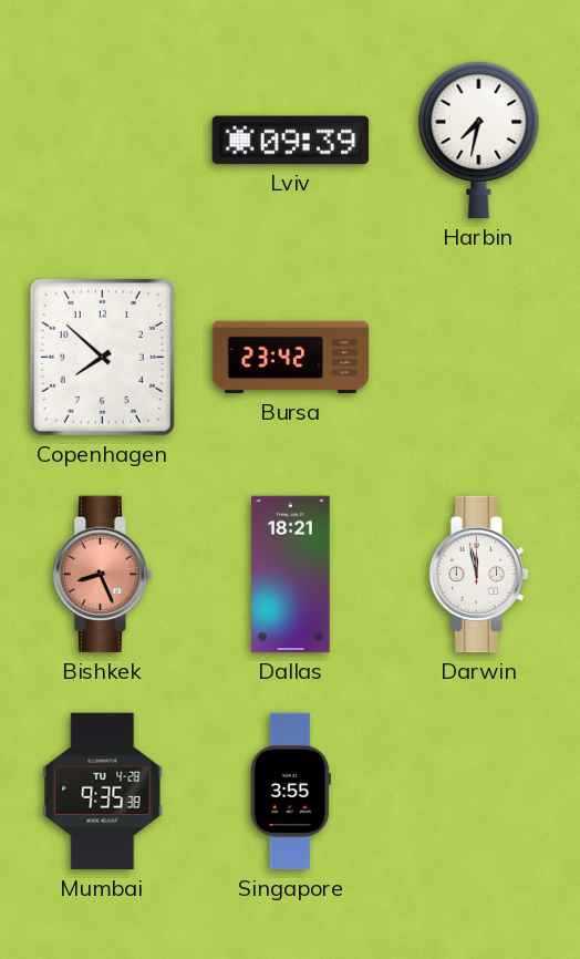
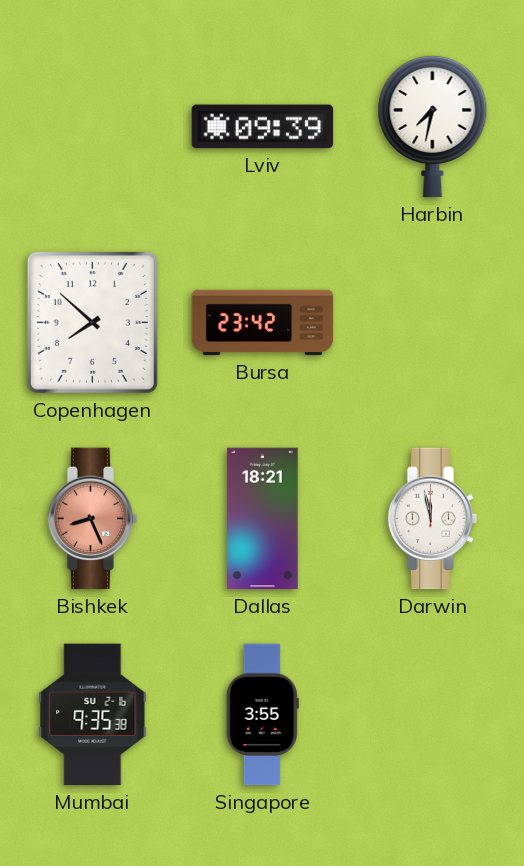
Mumbai date: TU 4-28 -> SU 2-16 (93, 715)
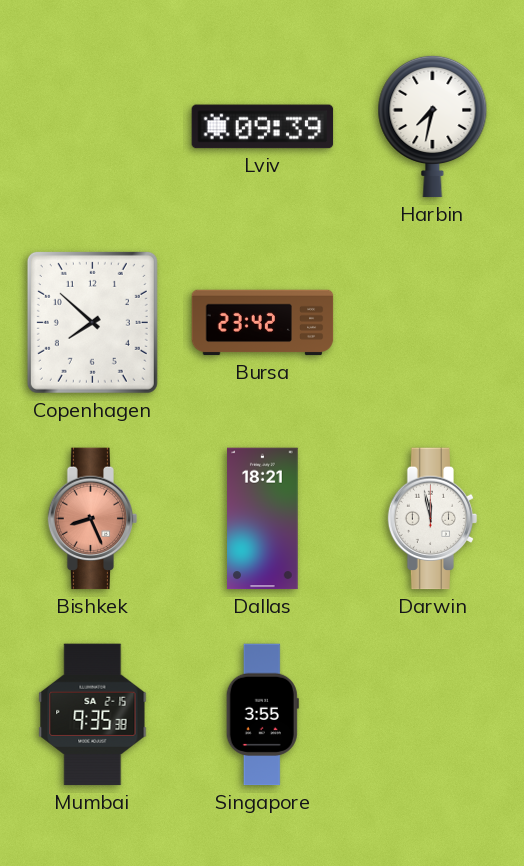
Mumbai date: SU 2-16 -> SA 2-15 (93, 715)
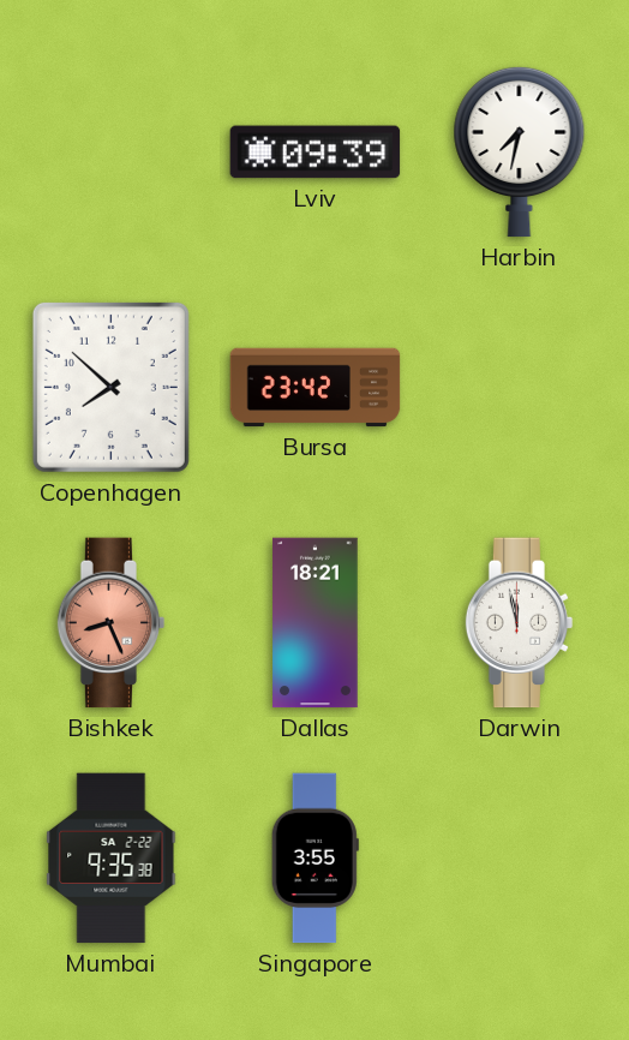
Mumbai date: SA 2-15 -> SA 2-22 (112, 859)
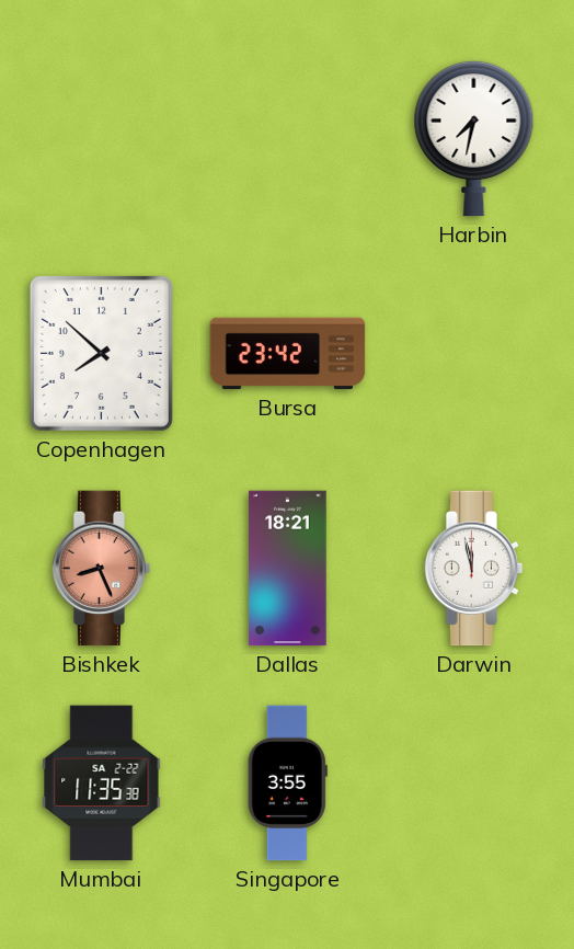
Lviv: 09:39 -> none (316, 153)
Mumbai: 9:35 -> 11:35 (102, 784)
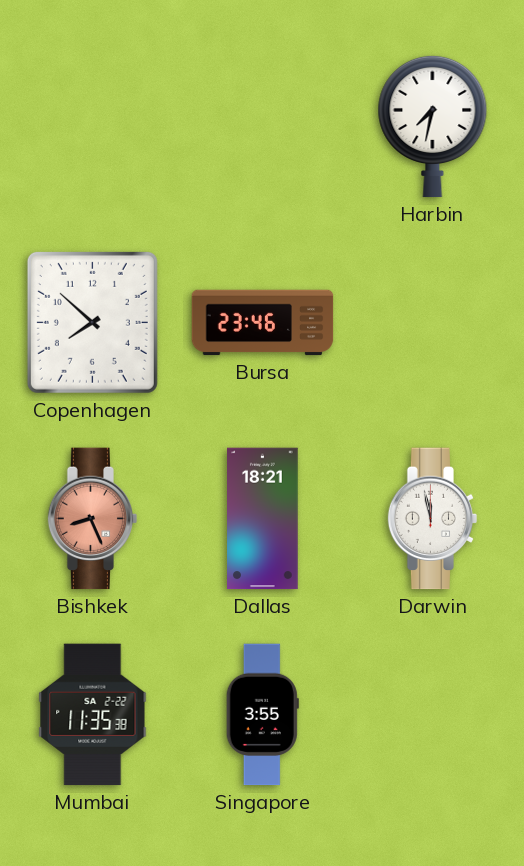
Bursa: 23:42 -> 23:46 (263, 323)
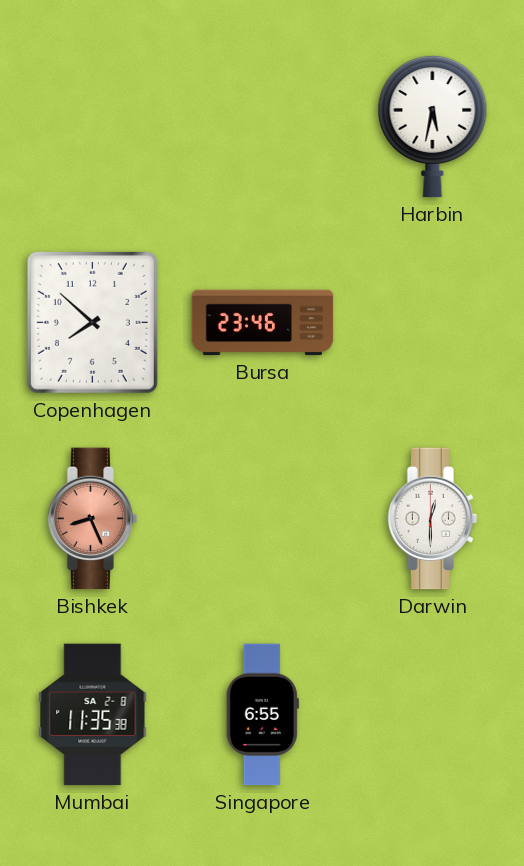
Harbin: 7:32 -> 5:32 (433, 126)
Dallas: 18:21 -> none (263, 519)
Darwin: 11:58 -> 12:30 (433, 519)
Mumbai date: SA 2-22 -> SA 2-8 (93, 715)
Singapore: 3:55 -> 6:55 (262, 715)
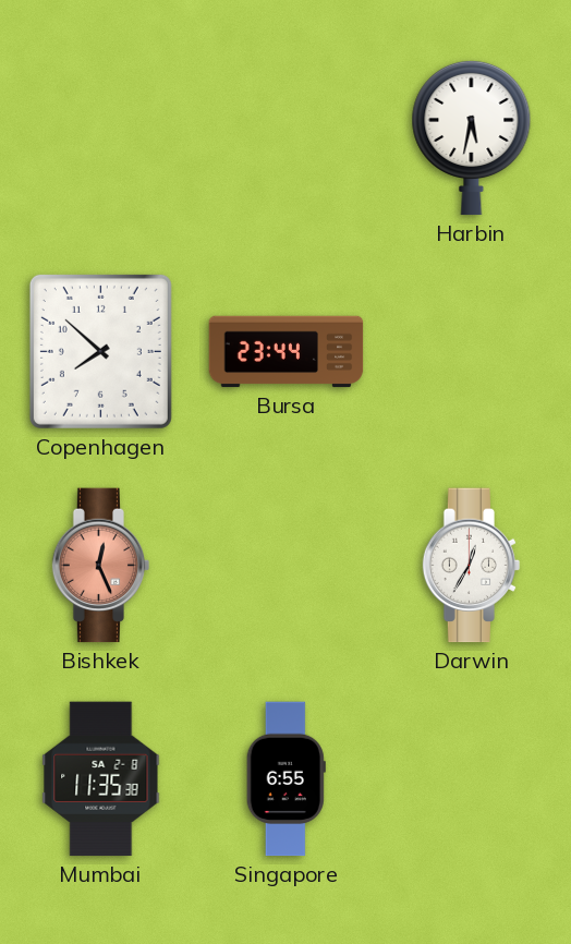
Bursa: 23:46 -> 23:44 (287, 352)
Bishkek: 8:26 -> 12:26 (101, 566)
Darwin: 12:30 -> 12:35 (472, 566)
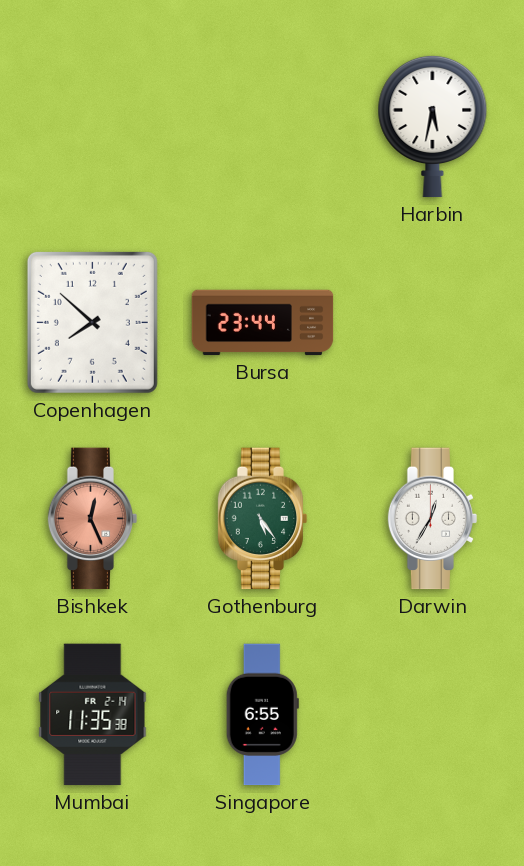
Gothenburg: none -> 5:24 (263, 519)
Mumbai date: SA 2-8 -> FR 2-14 (93, 715)
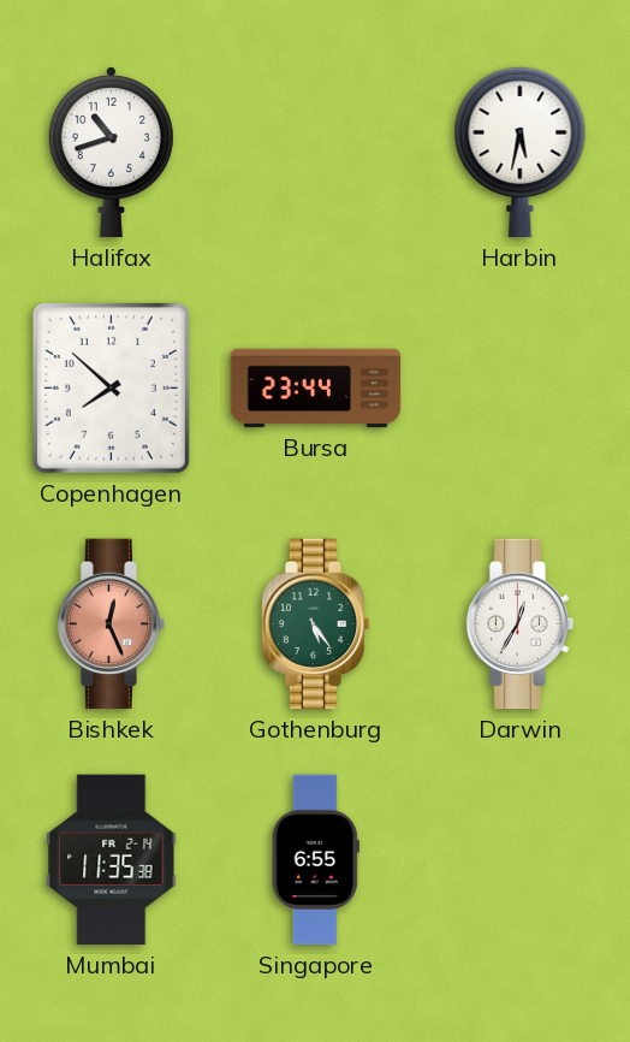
Halifax: none -> 10:42 (111, 153)
